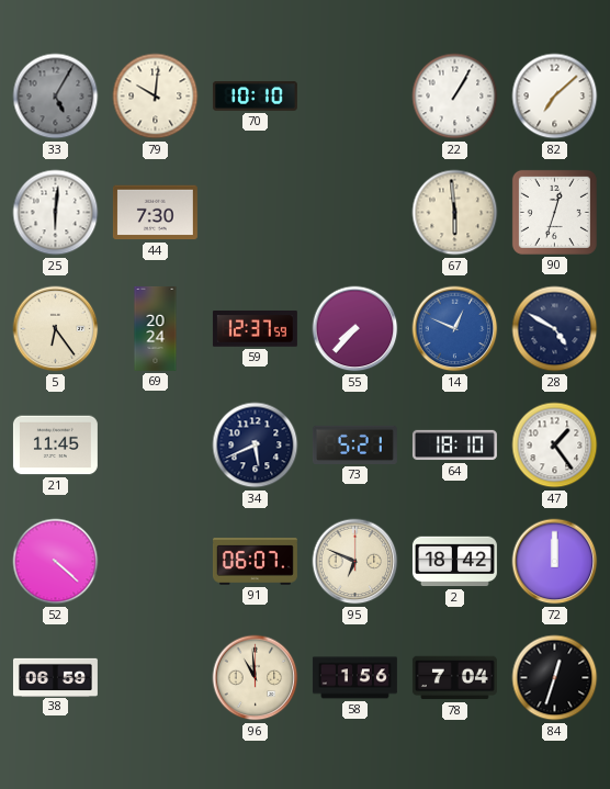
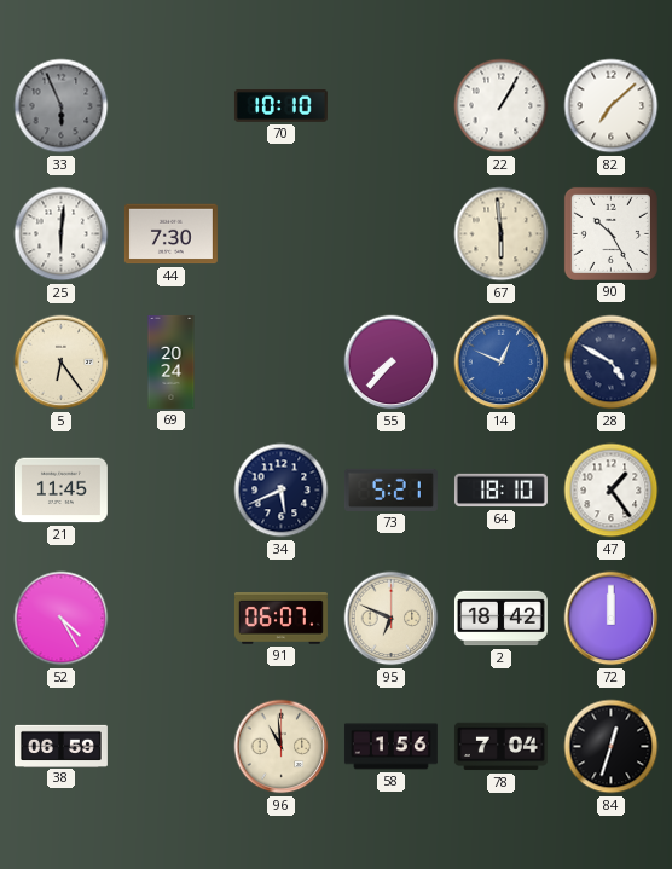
33: 5:05 -> 5:56 (62, 106)
79: 10:01 -> none (156, 97)
90: 12:33 -> 10:25 (610, 233)
59: 12:37 -> none (255, 329)
52: 4:22 -> 4:25 (62, 619)
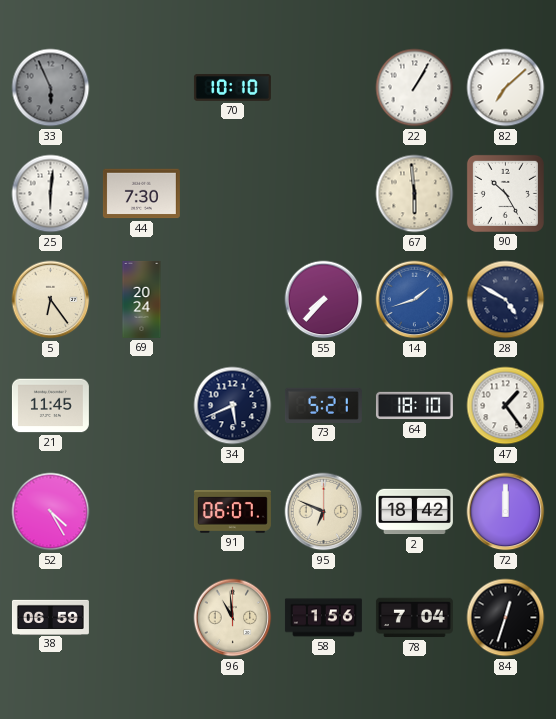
14: 12:49 -> 1:42 (415, 300)
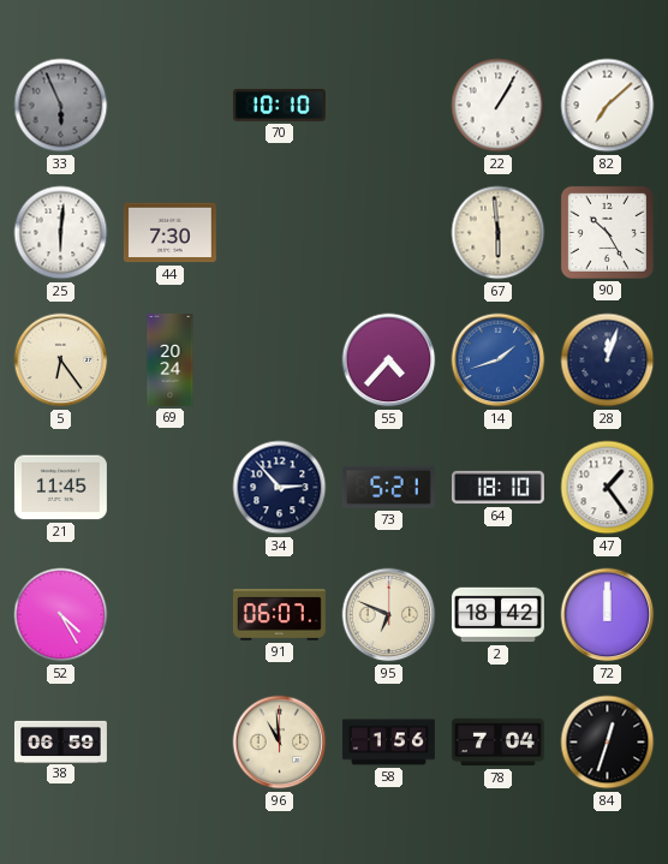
55: 7:37 -> 4:37 (389, 361)
28: 4:50 -> 12:03 (608, 361)
34: 5:41 -> 2:53 (280, 488)
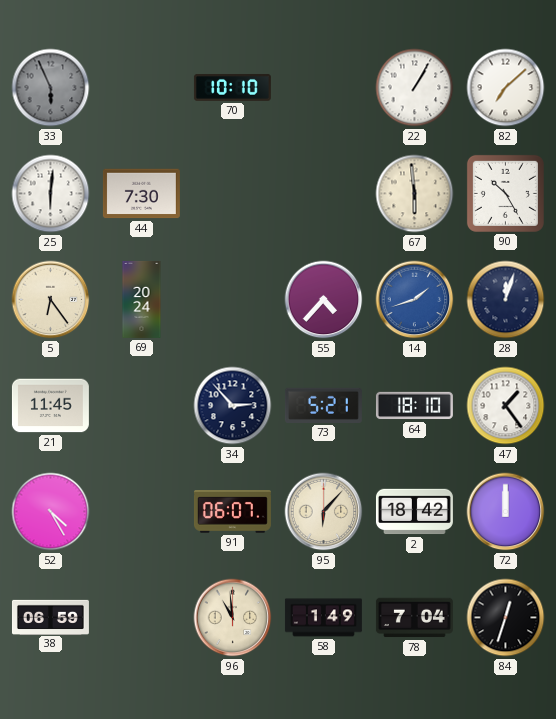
95: 6:49 -> 6:07 (324, 512)
58: 1:56 -> 1:49 (323, 618)
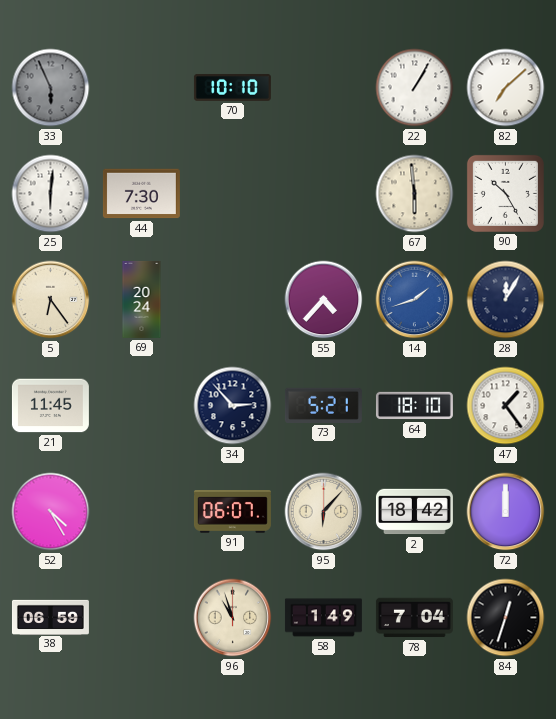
28: 12:03 -> 12:05 (506, 300)
96: 10:59 -> 10:57 (233, 618)
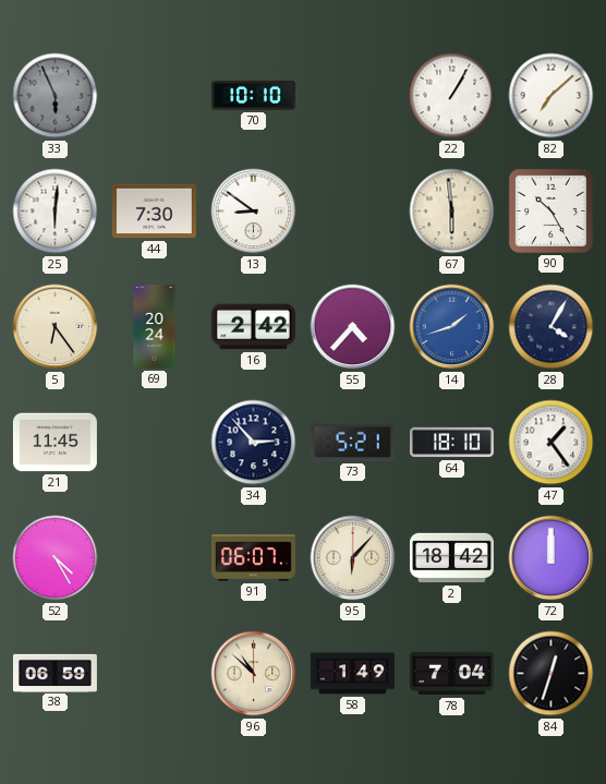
13: none -> 8:51 (254, 212)
16: none -> 2:42 (253, 327)
28: 12:05 -> 4:05 (552, 327)
96: 10:57 -> 10:52 (254, 674)
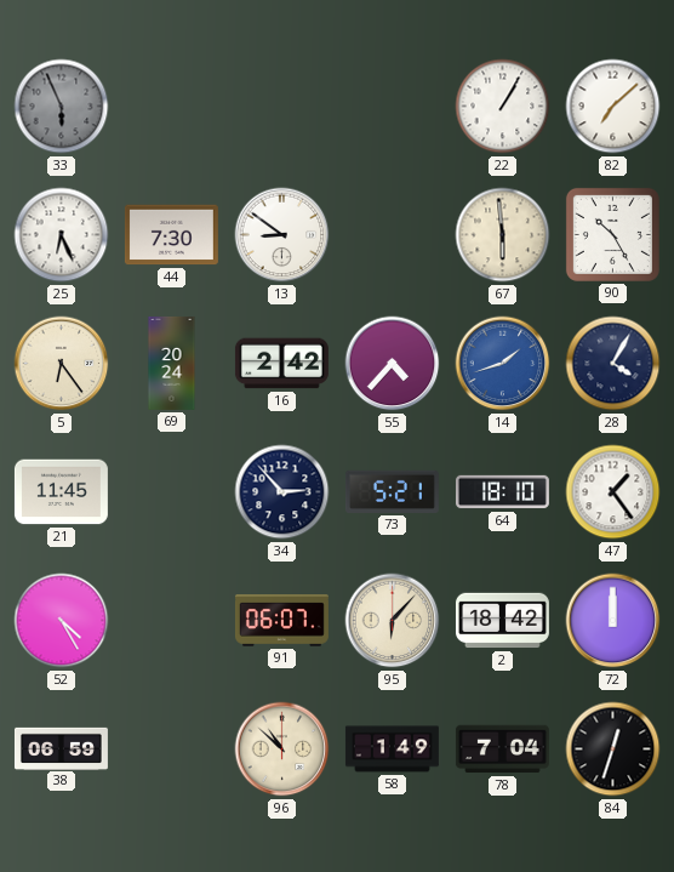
70: 10:10 -> none (253, 95)
25: 6:01 -> 6:26 (62, 235)
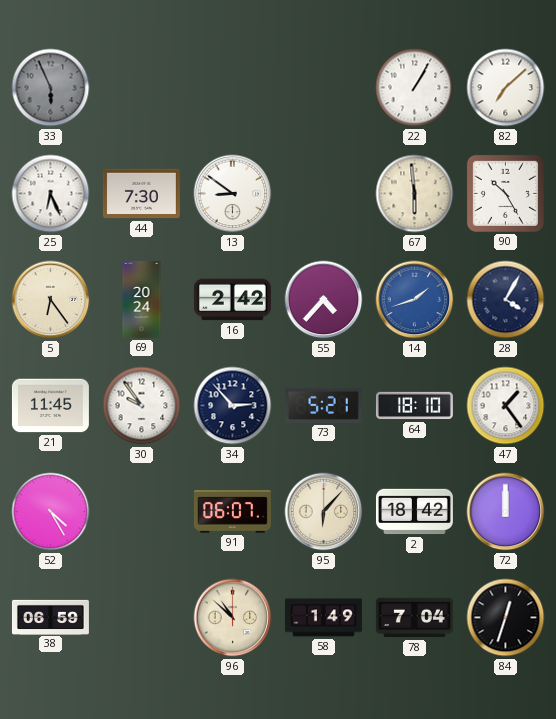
30: none -> 9:54 (142, 406)
